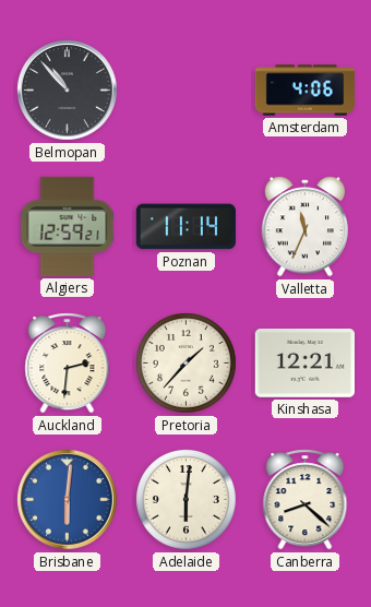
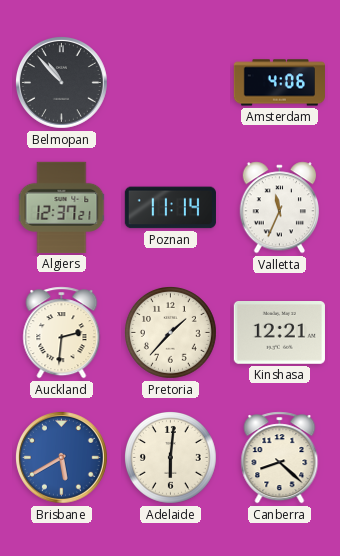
Algiers: 12:59 -> 12:37 (62, 207)
Brisbane: 6:01 -> 5:40 (61, 457)
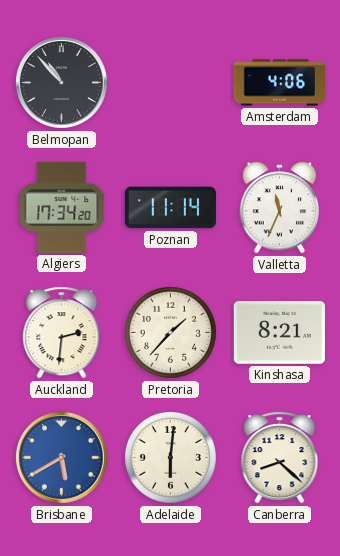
Algiers: 12:37 -> 17:34 (62, 207)
Kinshasa: 12:21 -> 8:21 (279, 333)
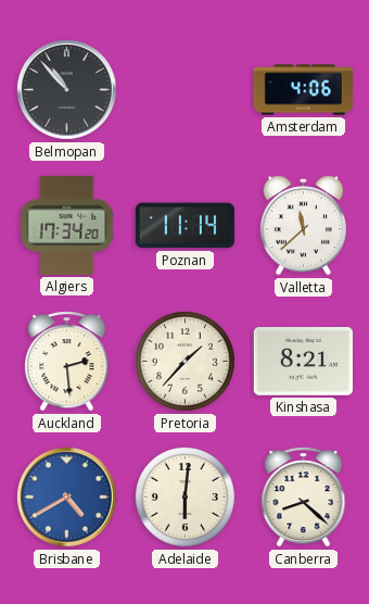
Valletta: 11:34 -> 11:38 (303, 226)
Auckland: 2:31 -> 2:29 (67, 362)
Brisbane: 5:40 -> 4:40 (66, 496)
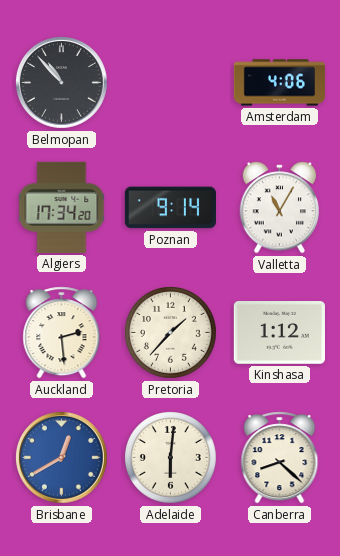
Poznan: 11:14 -> 9:14 (170, 208)
Valletta: 11:38 -> 11:05 (279, 208)
Kinshasa: 8:21 -> 1:12 (279, 333)
Brisbane: 4:40 -> 12:40 (61, 457)
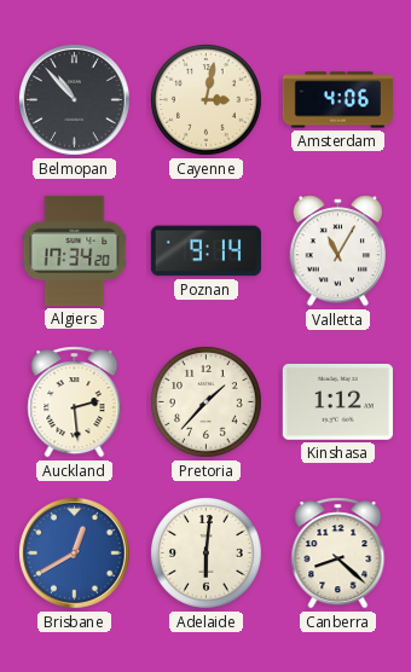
Cayenne: none -> 3:02 (207, 100)
